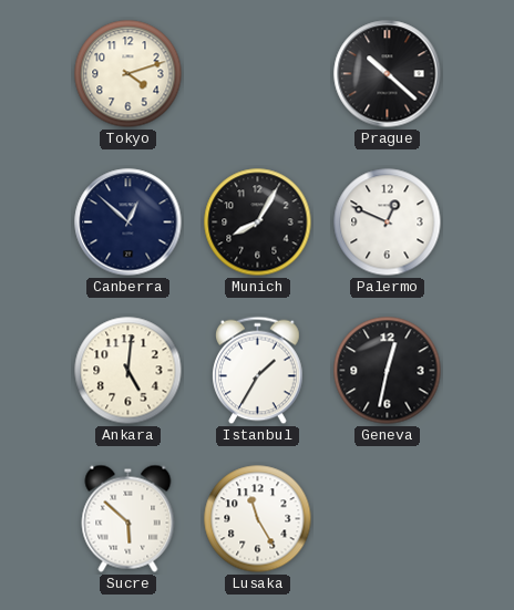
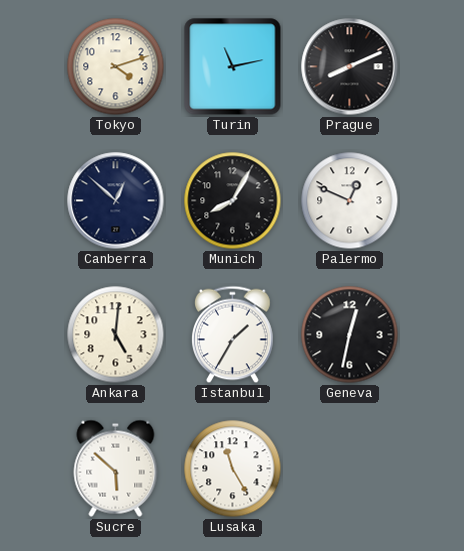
Turin: none -> 11:13 (233, 67)
Prague: 10:22 -> 8:11 (350, 67)
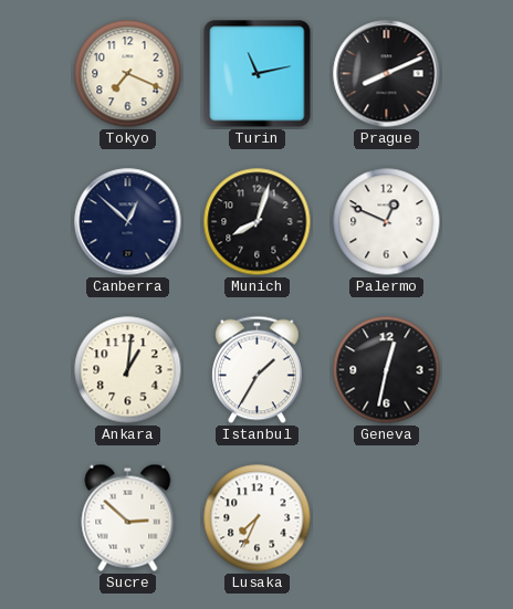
Tokyo: 4:12 -> 7:19 (128, 74)
Munich: 8:05 -> 8:03 (258, 222)
Ankara: 5:01 -> 1:01 (128, 370)
Sucre: 5:52 -> 2:52 (128, 517)
Lusaka: 11:25 -> 7:34 (258, 518)
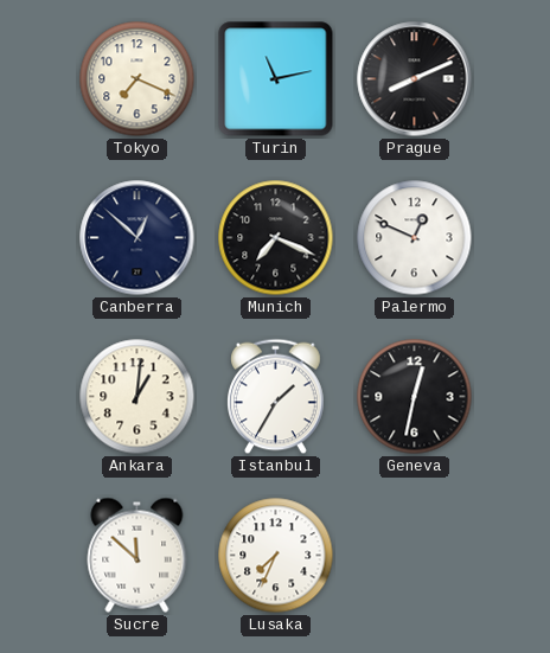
Munich: 8:03 -> 7:19 (276, 238)
Sucre: 2:52 -> 11:52 (137, 555)
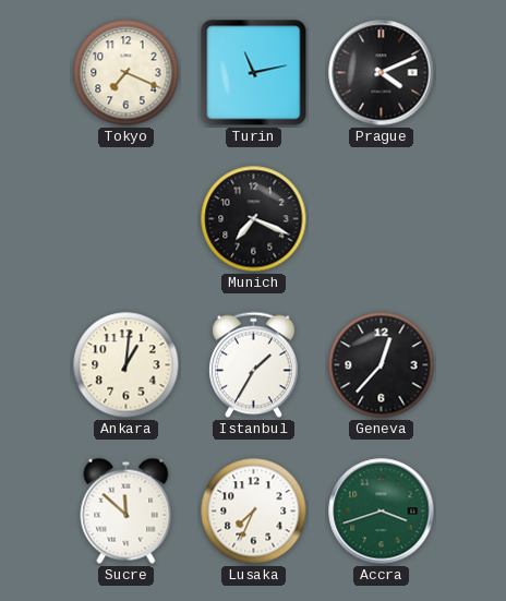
Prague: 8:11 -> 4:11 (382, 73)
Canberra: 12:52 -> none (137, 238)
Palermo: 12:49 -> none (415, 238)
Geneva: 12:32 -> 12:37 (382, 365)
Accra: none -> 3:42 (382, 512)
